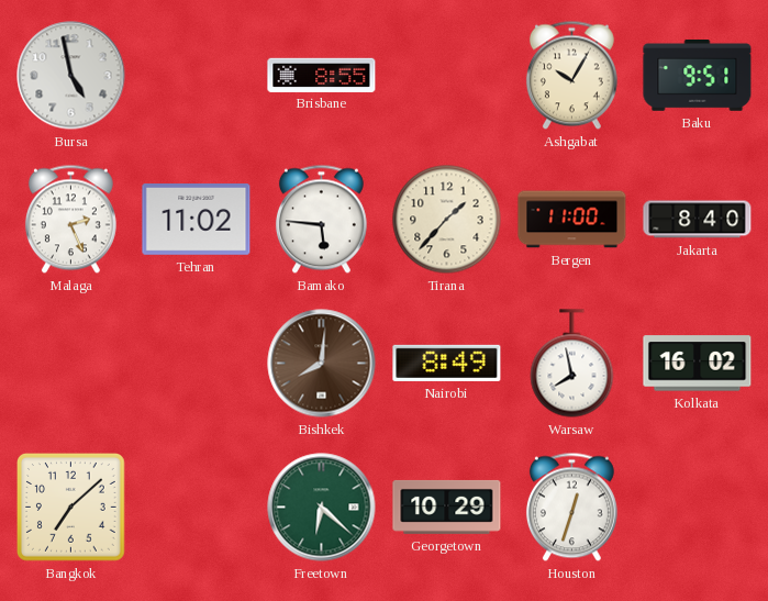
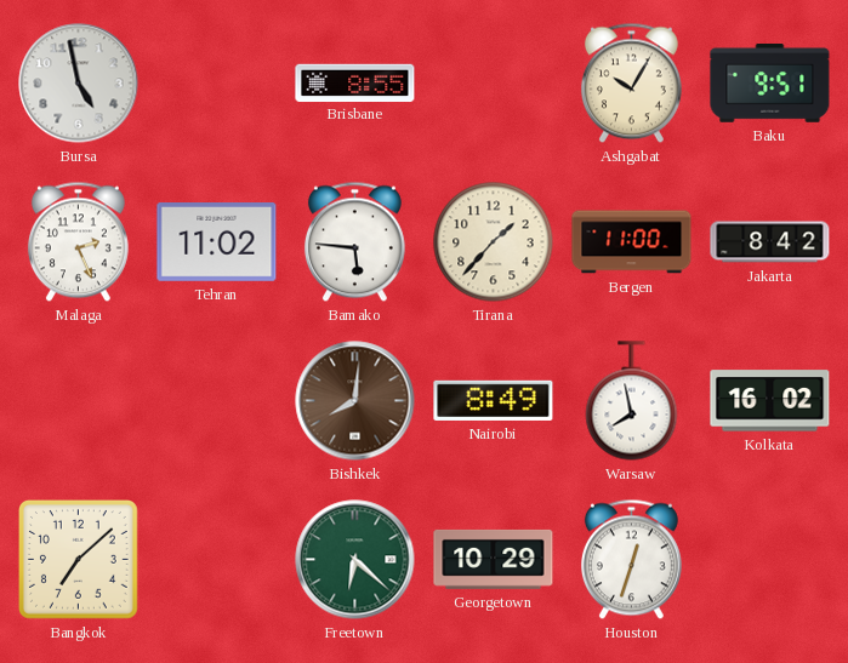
Jakarta: 8:40 -> 8:42 (770, 242)
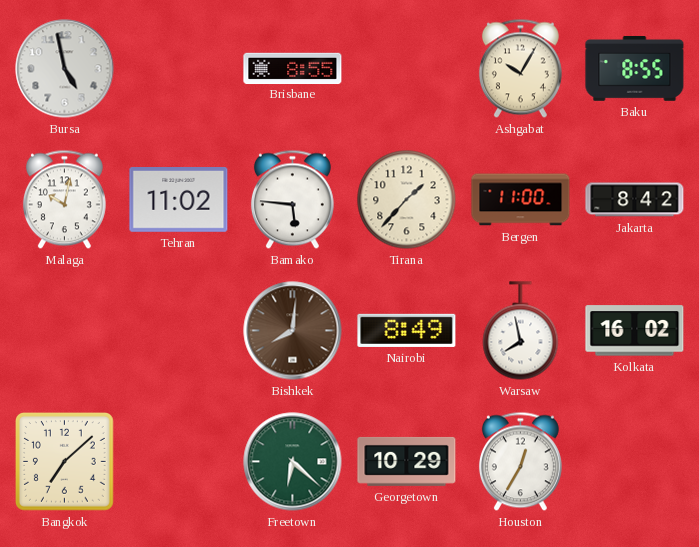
Baku: 9:51 -> 8:55 (635, 69)
Malaga: 2:26 -> 10:02 (64, 200)
Houston: 12:33 -> 12:35 (520, 462)
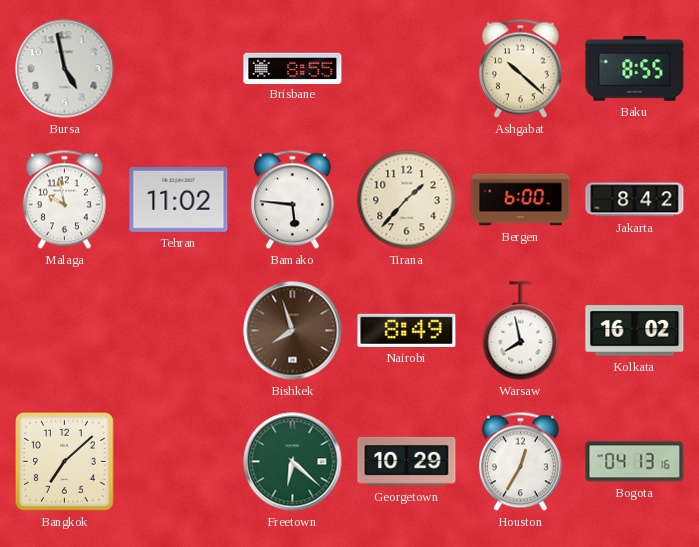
Ashgabat: 10:05 -> 10:22 (520, 69)
Malaga: 10:02 -> 9:58 (64, 200)
Bergen: 11:00 -> 6:00 (521, 200)
Bishkek: 8:01 -> 7:57 (293, 331)
Bogota: none -> 04:13 (635, 462)
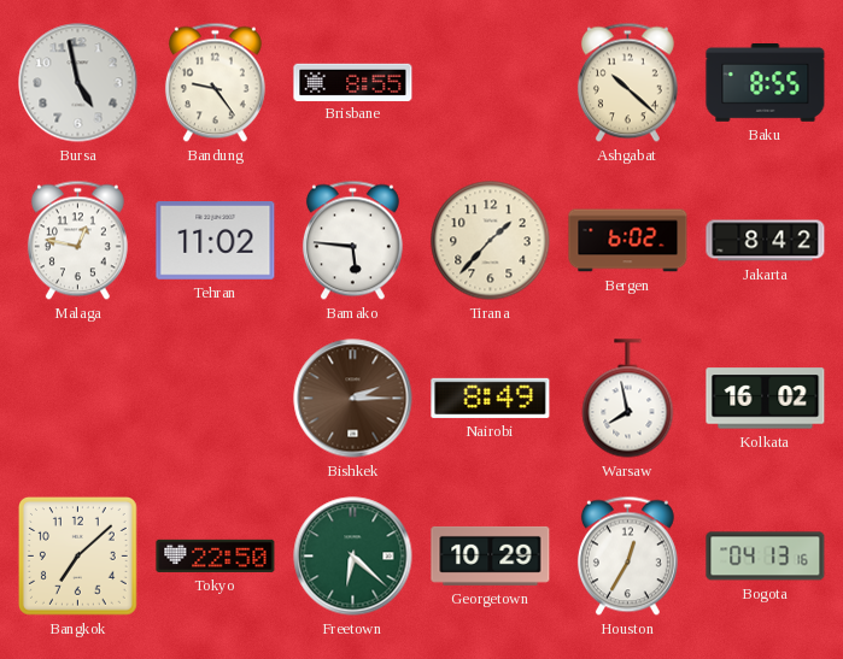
Bandung: none -> 9:24 (215, 83)
Malaga: 9:58 -> 12:47 (77, 241)
Bergen: 6:00 -> 6:02 (628, 241)
Bishkek: 7:57 -> 2:15 (353, 399)
Tokyo: none -> 22:50 (216, 555)
